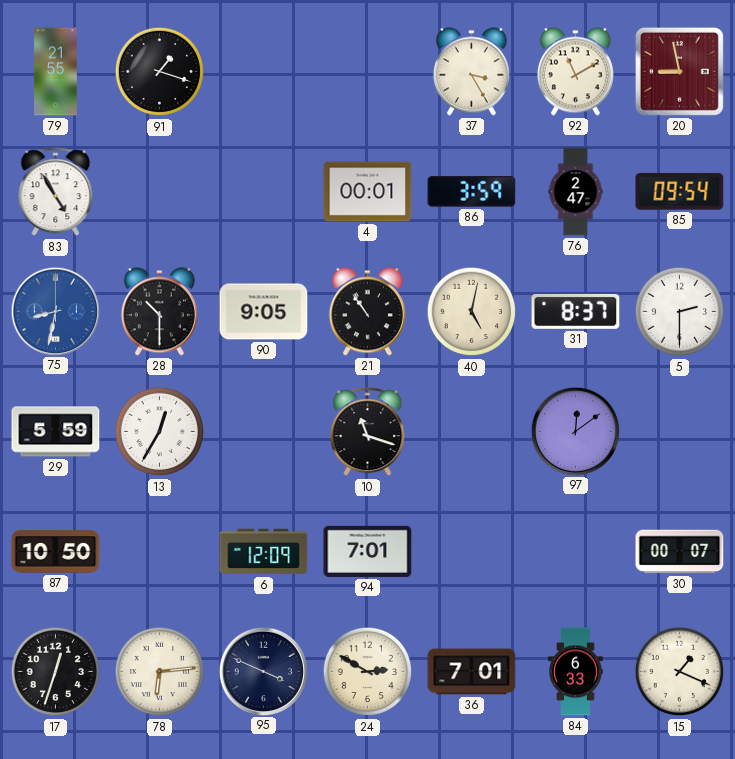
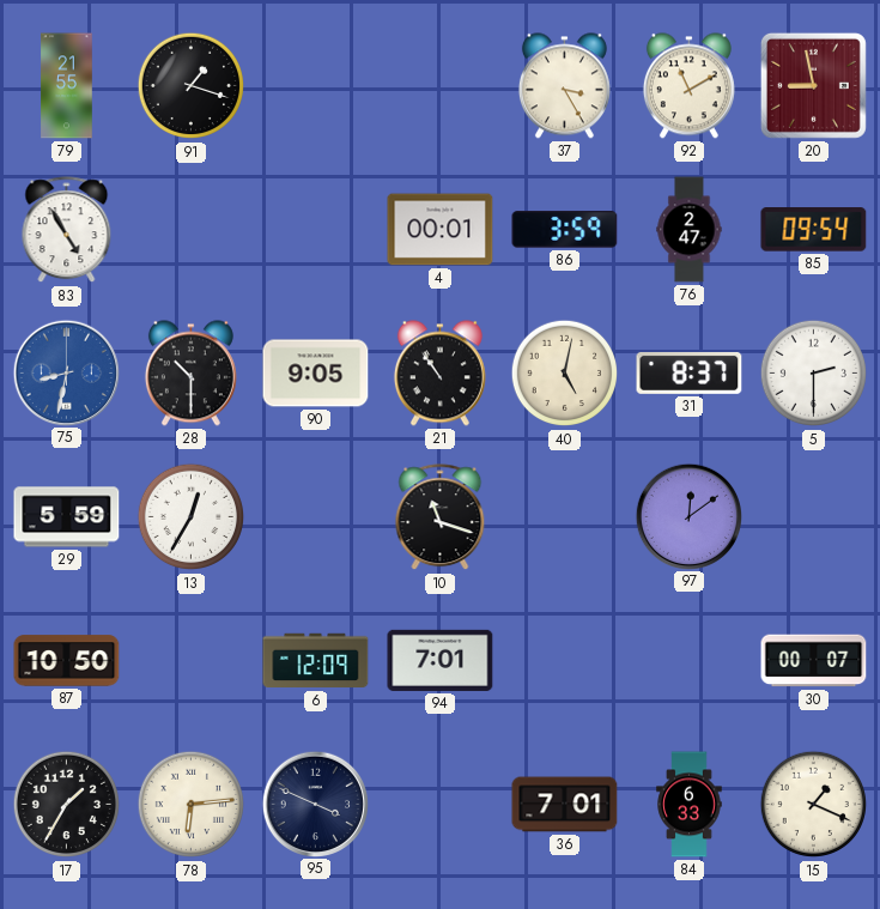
17: 12:33 -> 1:35 (67, 805)
24: 2:50 -> none (368, 672)
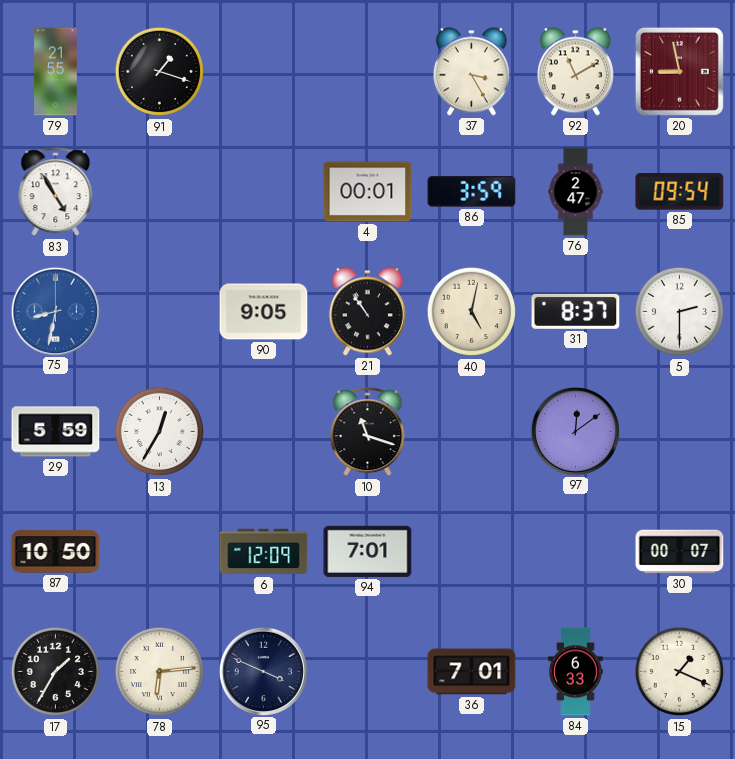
28: 10:30 -> none (190, 374)
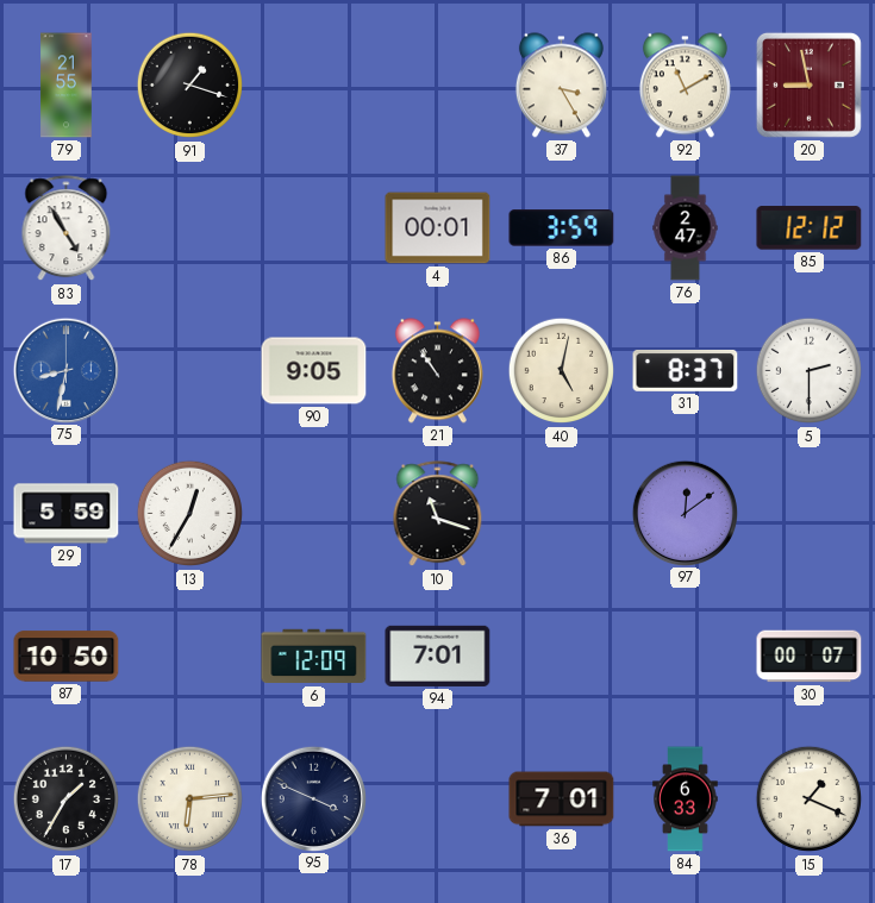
85: 09:54 -> 12:12 (810, 228)
